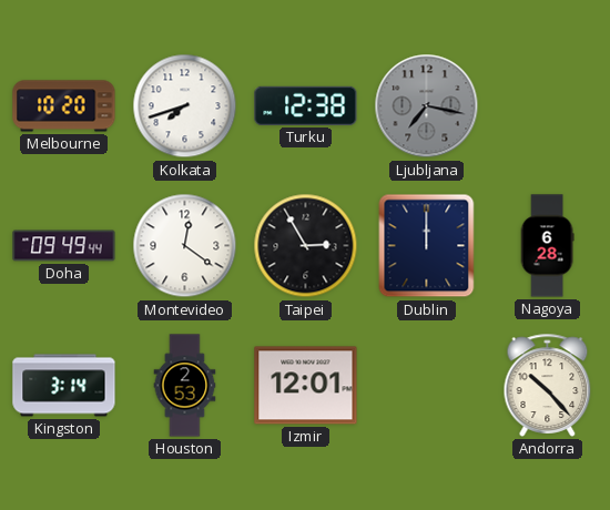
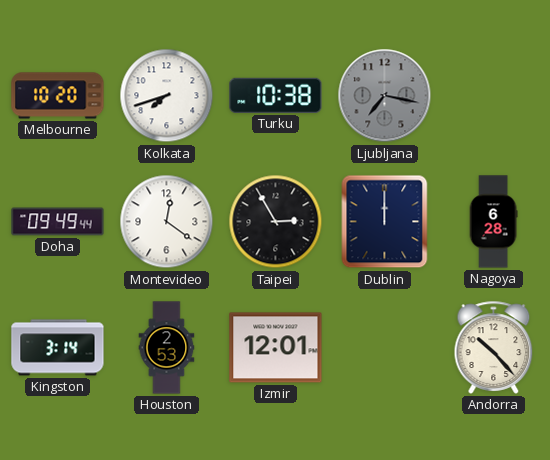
Turku: 12:38 -> 10:38 (276, 95)
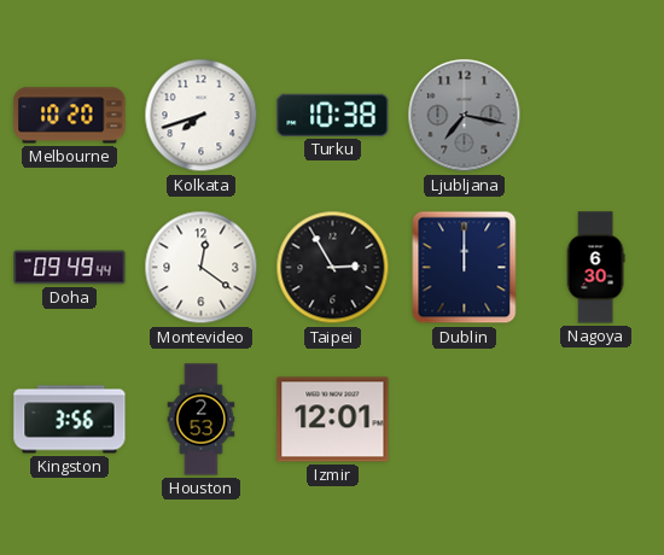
Nagoya: 6:28 -> 6:30 (595, 268)
Kingston: 3:14 -> 3:56 (70, 420)
Andorra: 10:23 -> none (494, 347)
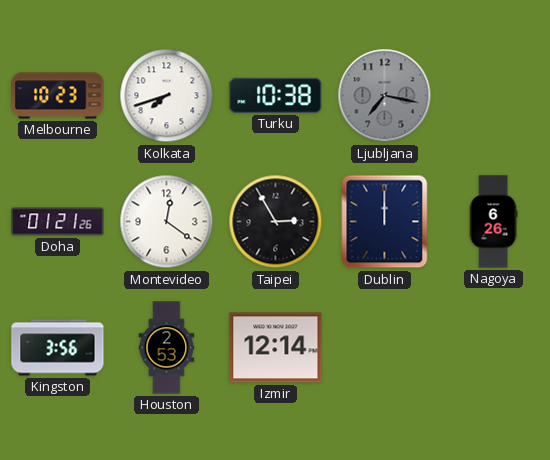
Melbourne: 10:20 -> 10:23 (58, 96)
Doha: 09:49 -> 01:21 (58, 222)
Nagoya: 6:30 -> 6:26 (493, 222)
Izmir: 12:01 -> 12:14 (276, 348)
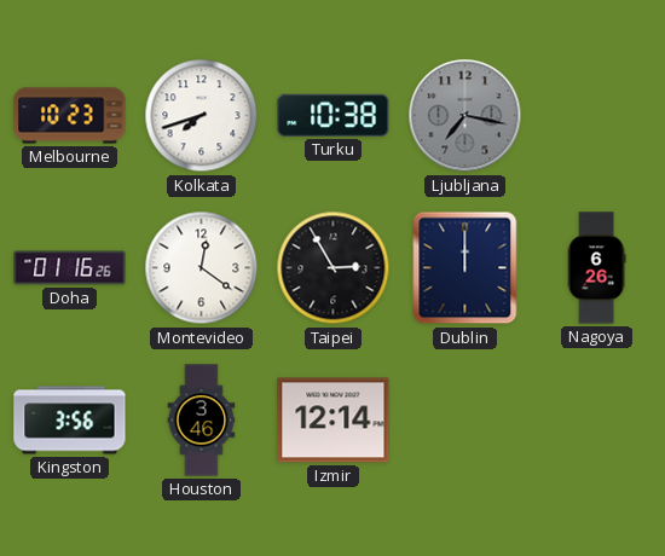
Doha: 01:21 -> 01:16 (70, 268)
Houston: 2:53 -> 3:46 (202, 421)
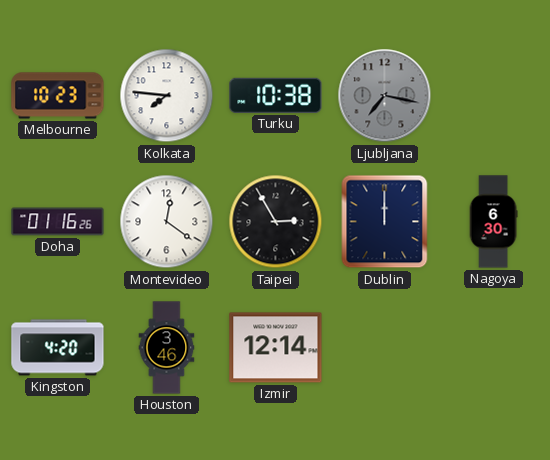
Kolkata: 7:42 -> 7:46 (167, 96)
Nagoya: 6:26 -> 6:30 (493, 222)
Kingston: 3:56 -> 4:20 (58, 348)
